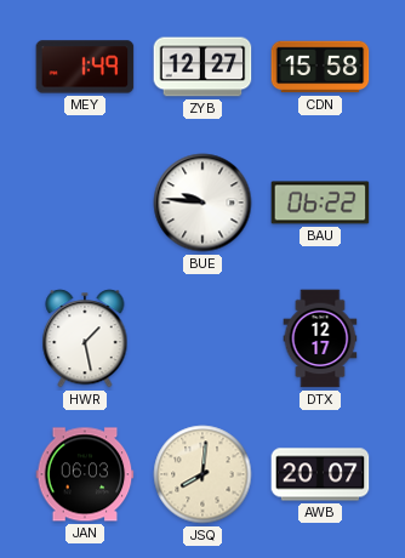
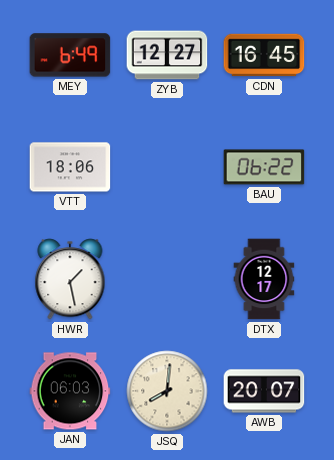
MEY: 1:49 -> 6:49 (70, 55)
CDN: 15:58 -> 16:45 (264, 55)
VTT: none -> 18:06 (70, 167)
BUE: 9:46 -> none (202, 203)
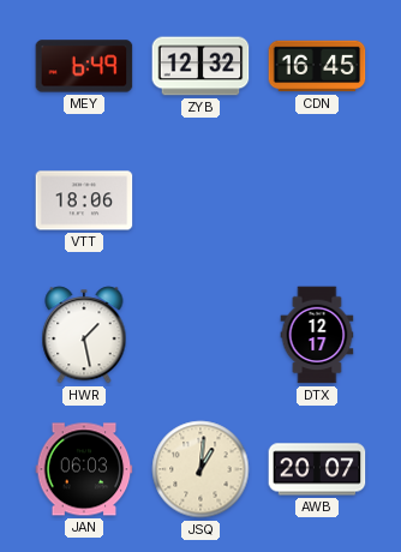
ZYB: 12:27 -> 12:32 (200, 66)
BAU: 06:22 -> none (264, 167)
JSQ: 8:01 -> 1:01 (200, 469)
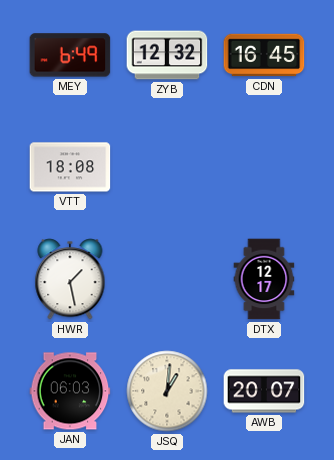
VTT: 18:06 -> 18:08 (70, 167)
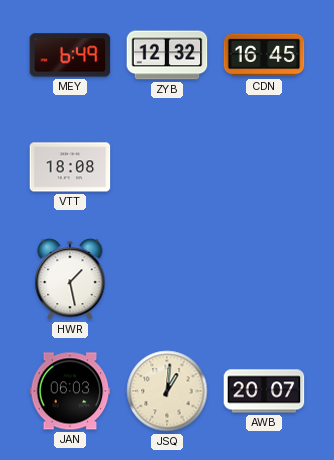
DTX: 12:17 -> none (264, 279)
